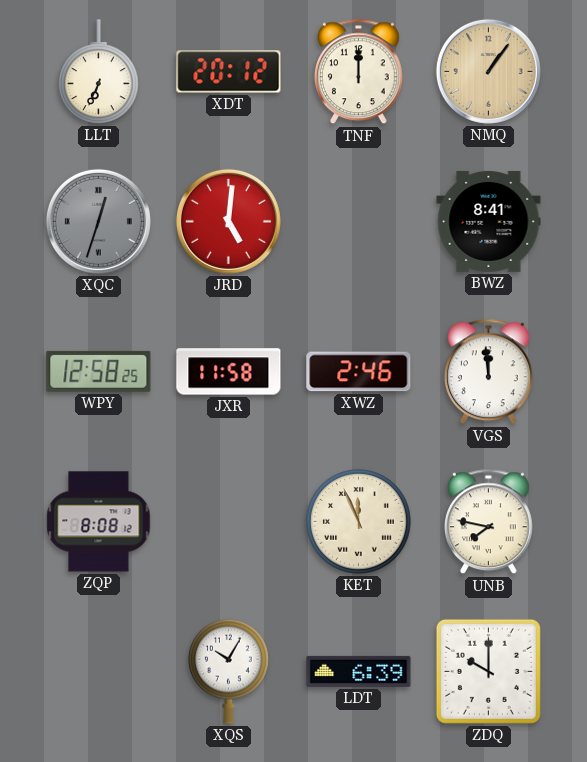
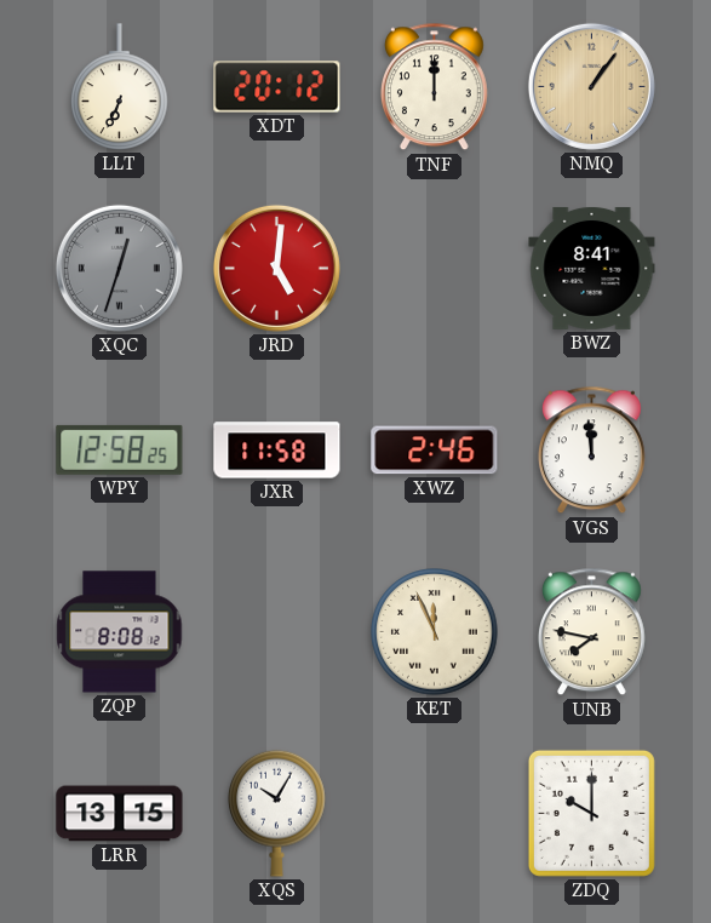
LRR: none -> 13:15 (120, 814)
LDT: 6:39 -> none (359, 671)
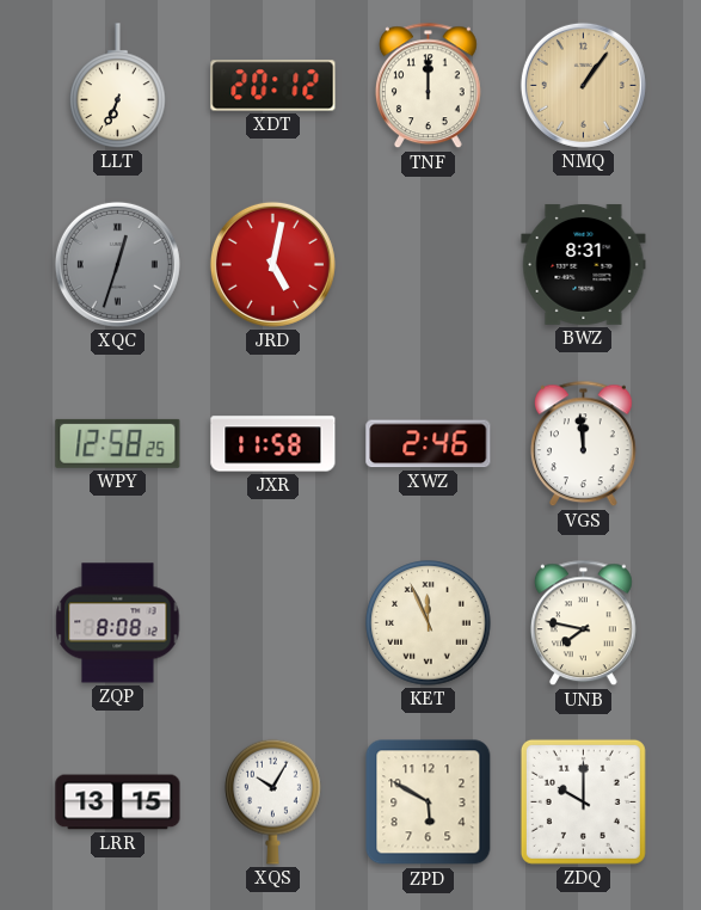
JRD: 5:01 -> 5:02 (272, 264)
BWZ: 8:41 -> 8:31 (584, 264)
ZPD: none -> 5:50 (429, 803)
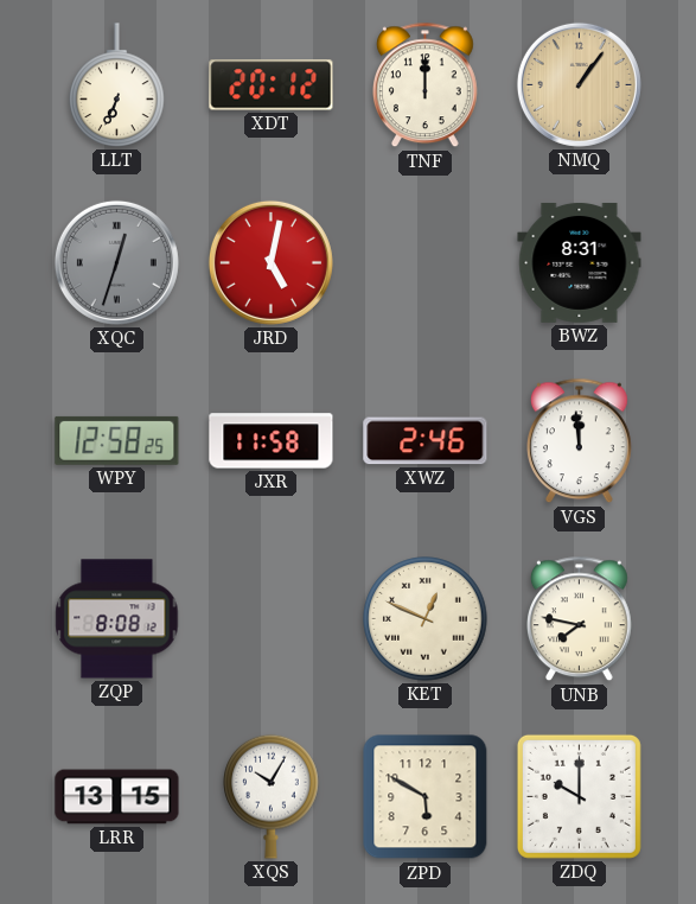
KET: 11:56 -> 12:49 (426, 619)
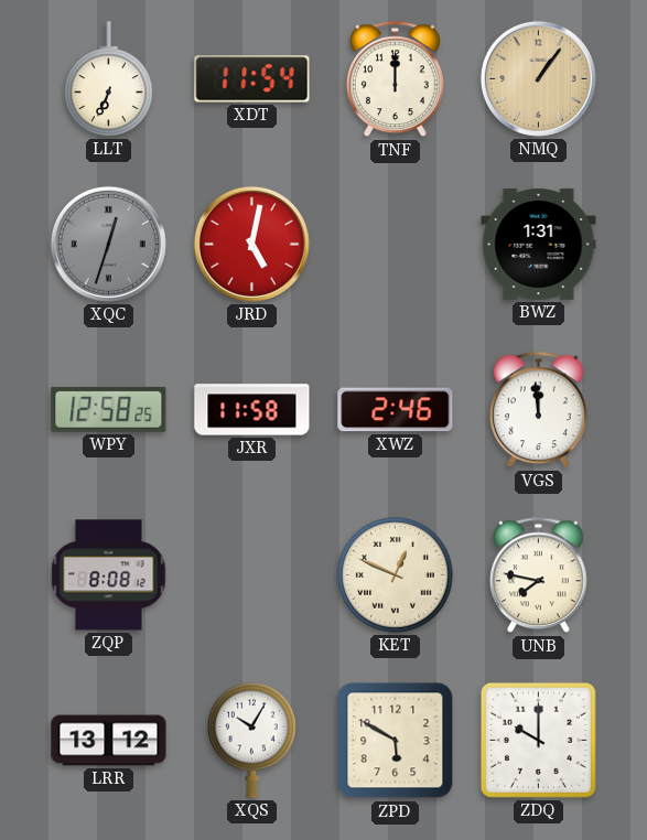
XDT: 20:12 -> 11:54 (252, 79)
BWZ: 8:31 -> 1:31 (539, 244)
LRR: 13:15 -> 13:12 (109, 741)
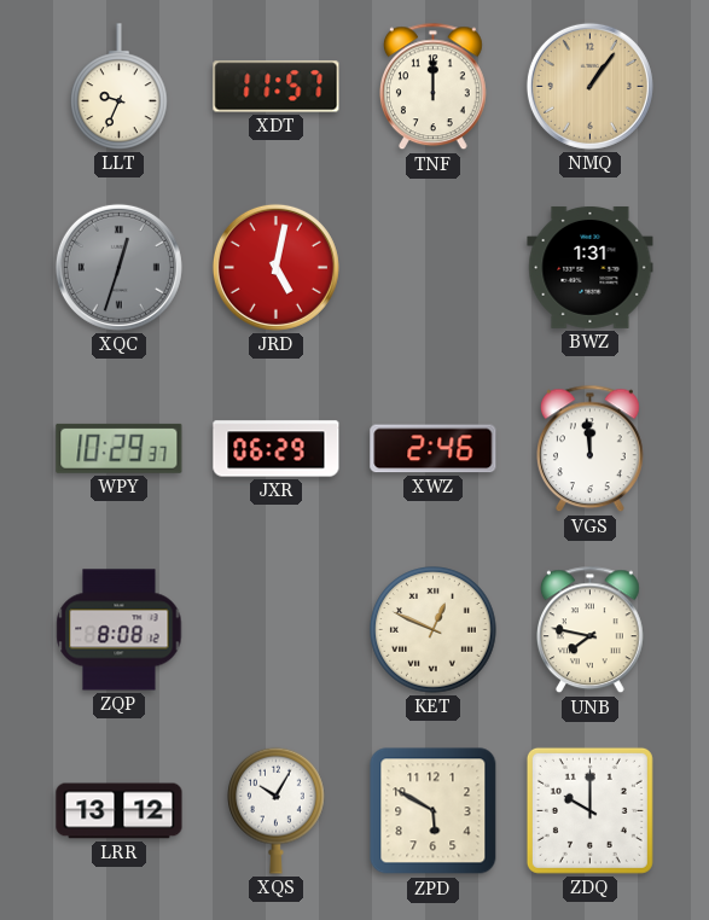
LLT: 6:34 -> 9:34 (120, 87)
XDT: 11:54 -> 11:57 (277, 87)
WPY: 12:58 -> 10:29 (120, 448)
JXR: 11:58 -> 06:29 (277, 449)
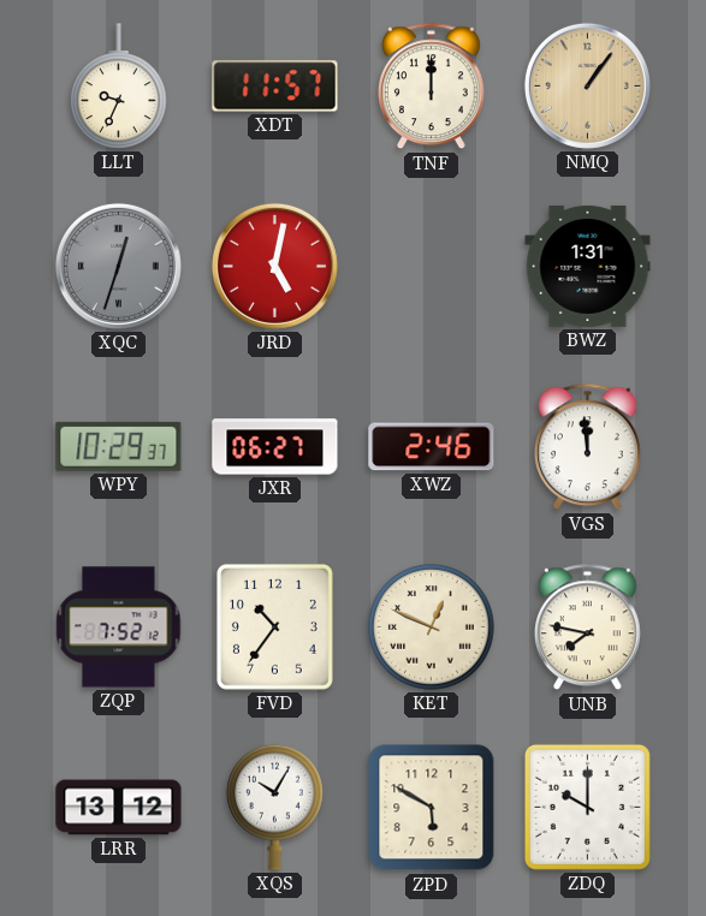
JXR: 06:29 -> 06:27 (275, 447)
ZQP: 8:08 -> 7:52 (119, 627)
FVD: none -> 10:36 (274, 626)
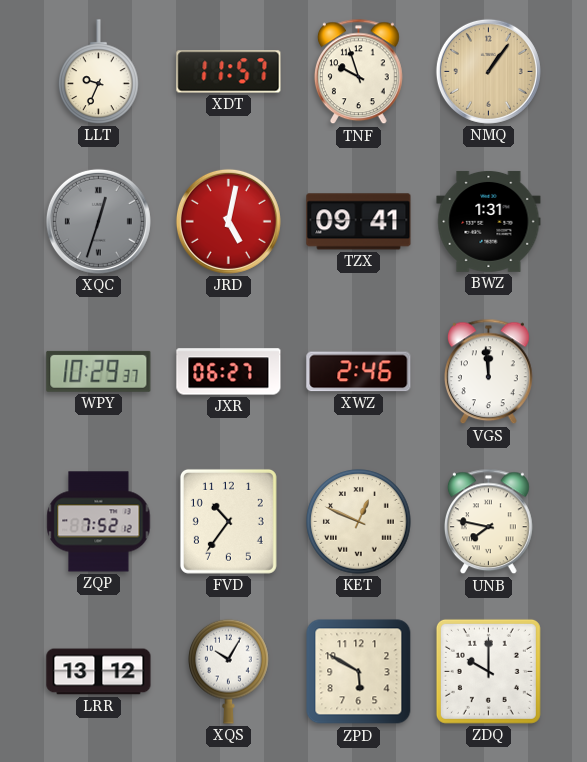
TNF: 12:00 -> 9:57 (358, 72)
TZX: none -> 09:41 (359, 222)
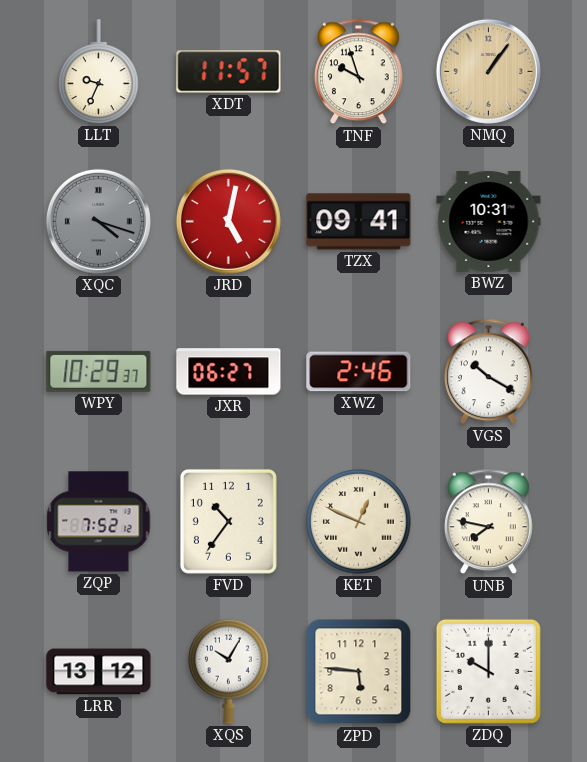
XQC: 12:33 -> 4:18 (98, 221)
BWZ: 1:31 -> 10:31 (489, 221)
VGS: 11:59 -> 10:20 (488, 372)
ZPD: 5:50 -> 5:46 (359, 672)
